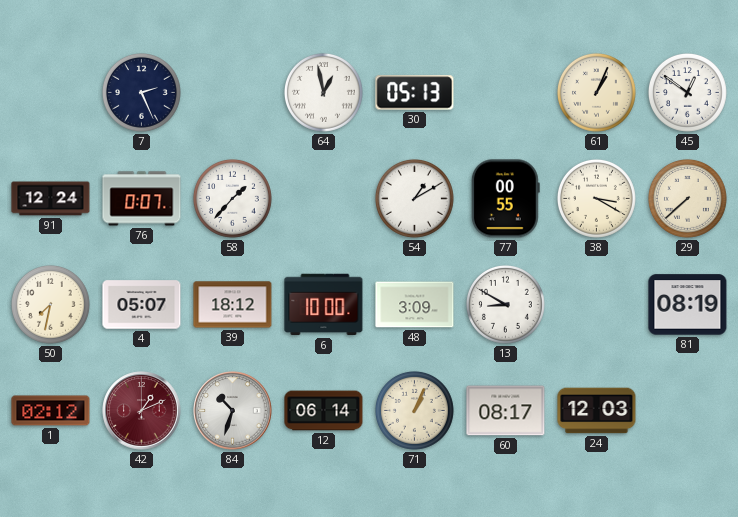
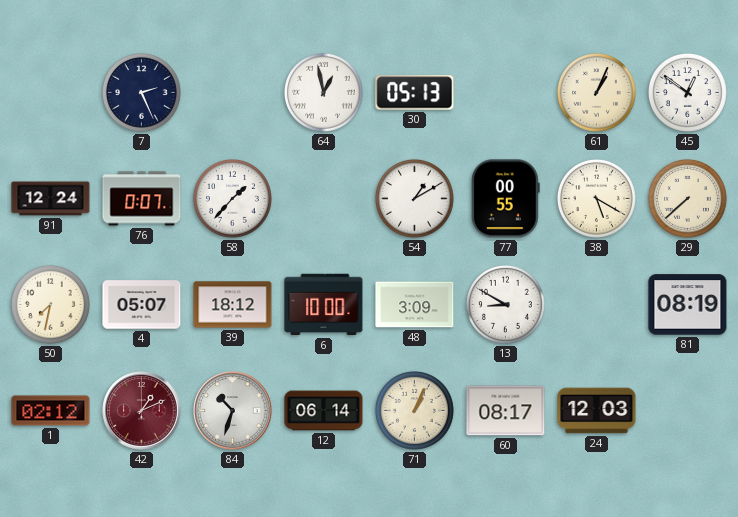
38: 3:20 -> 5:20 (596, 198)
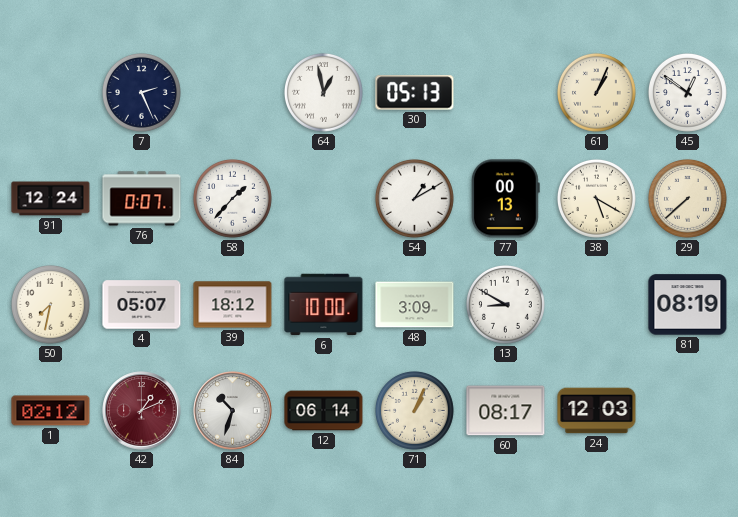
77: 00:55 -> 00:13 (505, 199)
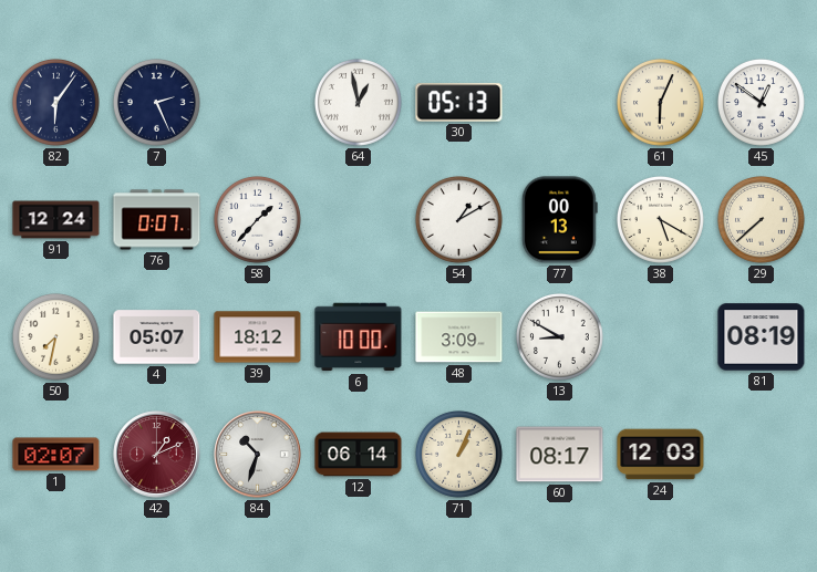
82: none -> 6:06 (55, 102)
61: 1:04 -> 6:04 (660, 102)
1: 02:12 -> 02:07 (56, 455)
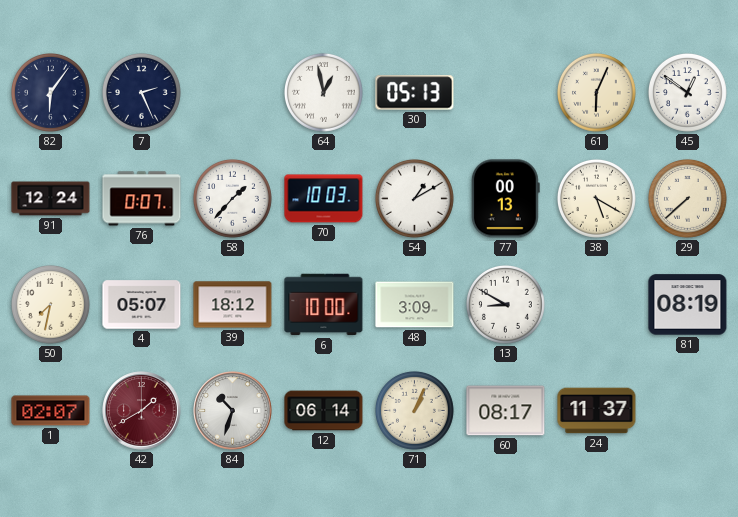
70: none -> 10:03 (324, 199)
42: 1:11 -> 1:40 (142, 411)
24: 12:03 -> 11:37 (597, 411)
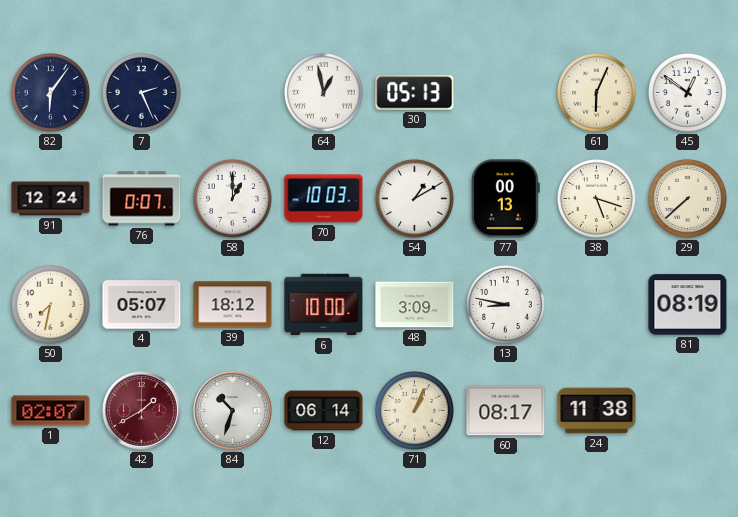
58: 1:37 -> 1:00 (232, 198)
38: 5:20 -> 5:18 (596, 198)
13: 8:50 -> 8:47 (505, 304)
24: 11:37 -> 11:38 (597, 411)
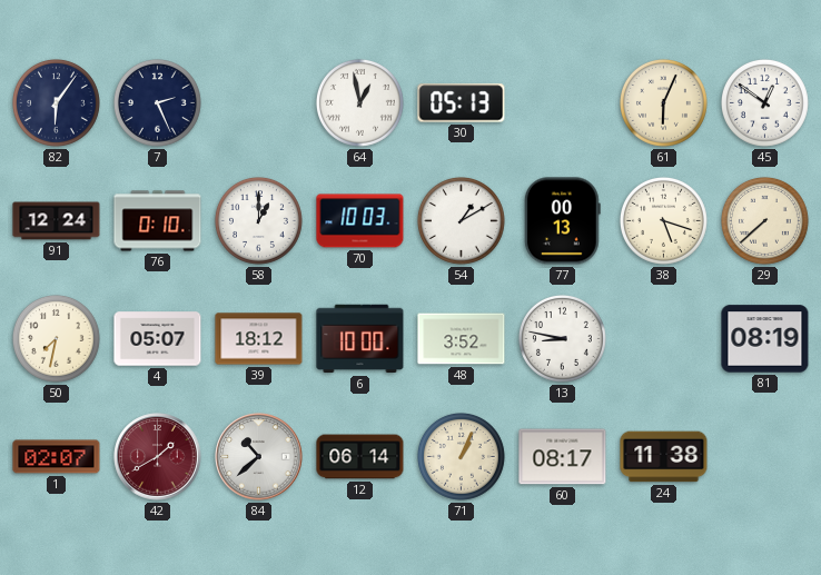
76: 0:07 -> 0:10 (158, 221)
48: 3:09 -> 3:52 (462, 339)
84: 10:33 -> 10:38 (259, 457)
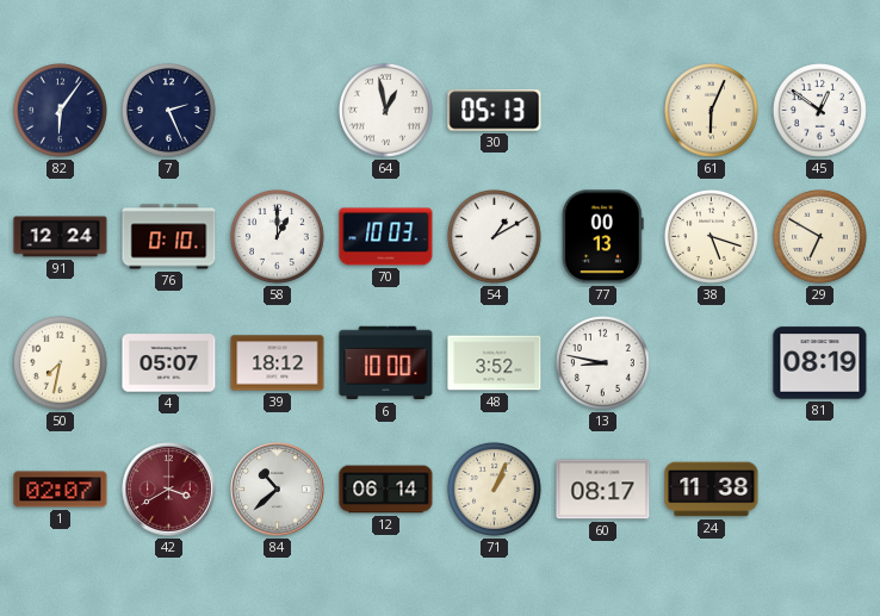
29: 7:38 -> 6:50 (819, 236)
42: 1:40 -> 3:40 (169, 490)
